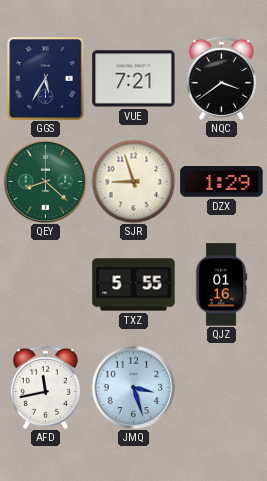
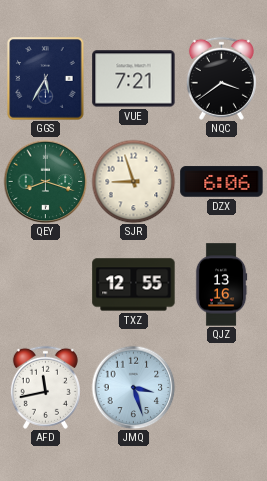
QEY: 8:22 -> 8:18 (45, 181)
DZX: 1:29 -> 6:06 (222, 182)
TXZ: 5:55 -> 12:55 (134, 285)
QJZ: 01:16 -> 13:16 (221, 285)
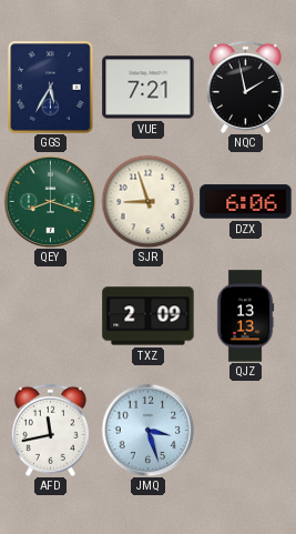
NQC: 3:39 -> 1:58 (245, 87)
TXZ: 12:55 -> 2:09 (149, 316)
QJZ: 13:16 -> 13:13 (245, 316)
